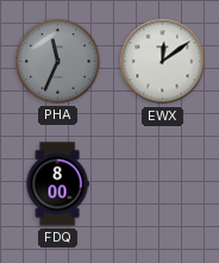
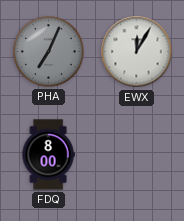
PHA: 11:34 -> 7:04 (49, 52)
EWX: 12:09 -> 12:05 (137, 52)
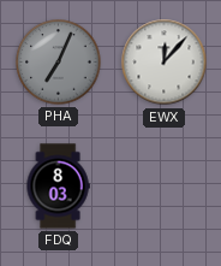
EWX: 12:05 -> 12:07 (165, 63)
FDQ: 8:00 -> 8:03 (58, 187)
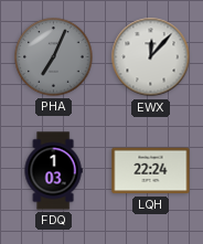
FDQ: 8:03 -> 1:03 (53, 171)
LQH: none -> 22:24 (151, 171)
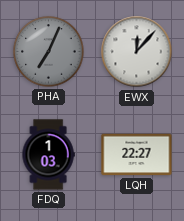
LQH: 22:24 -> 22:27 (137, 155)
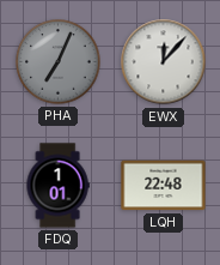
FDQ: 1:03 -> 1:01 (57, 186)
LQH: 22:27 -> 22:48 (164, 186)
